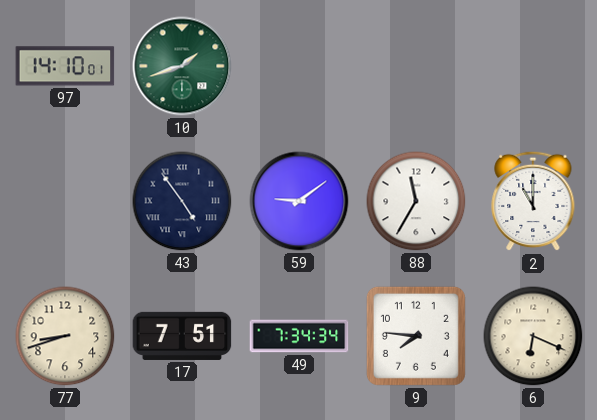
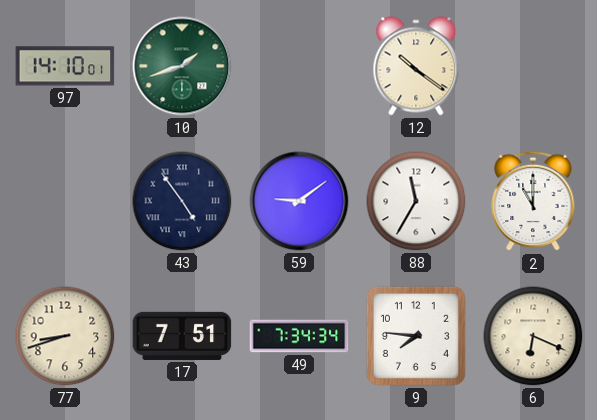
12: none -> 10:21 (416, 66)
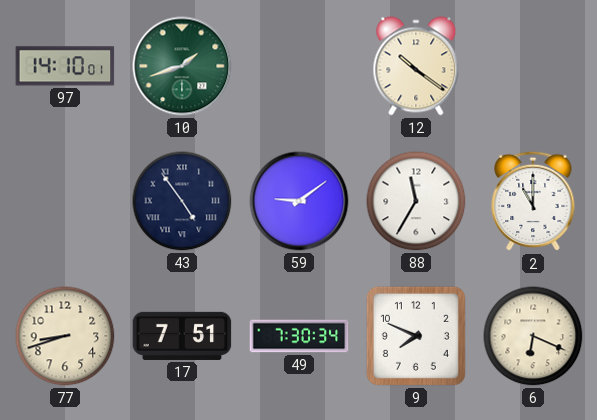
49: 7:34 -> 7:30 (299, 336)
9: 7:46 -> 7:49 (416, 336)
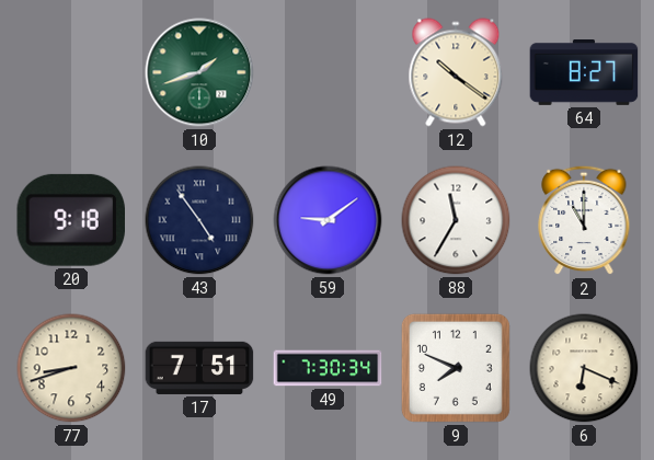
97: 14:10 -> none (65, 66)
64: none -> 8:27 (584, 73)
20: none -> 9:18 (70, 220)
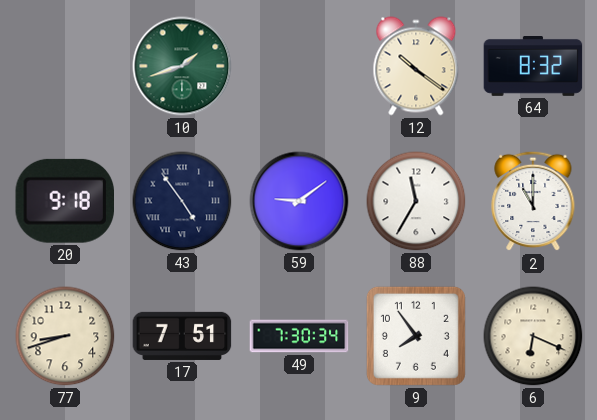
64: 8:27 -> 8:32 (533, 67)
9: 7:49 -> 7:54 (416, 336)
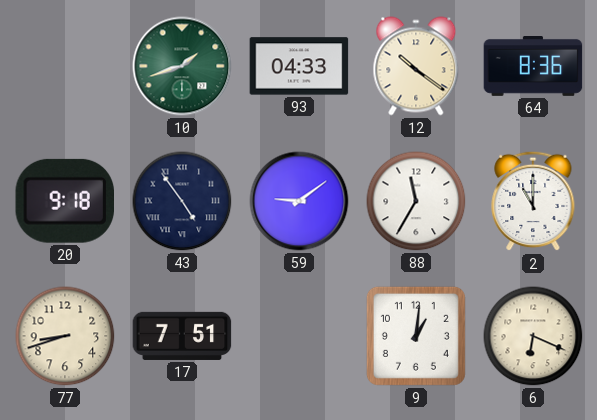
93: none -> 04:33 (299, 66)
64: 8:32 -> 8:36 (533, 67)
49: 7:30 -> none (299, 336)
9: 7:54 -> 1:01 (416, 336)
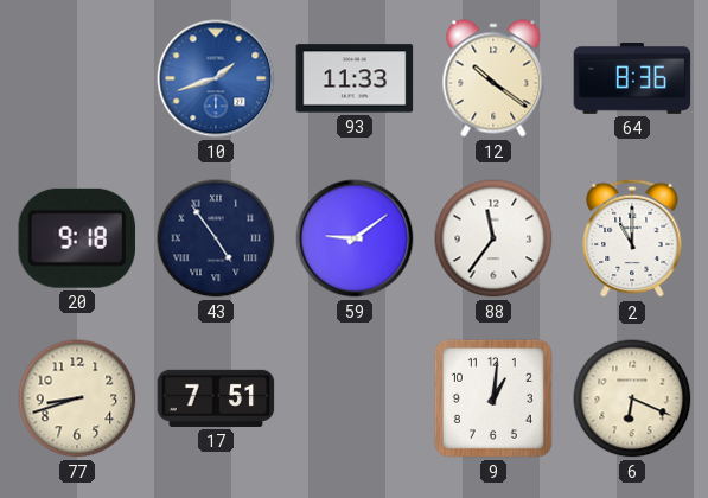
10 dial: green -> blue (216, 78)
93: 04:33 -> 11:33 (355, 78)
88: 11:35 -> 11:36 (493, 238)
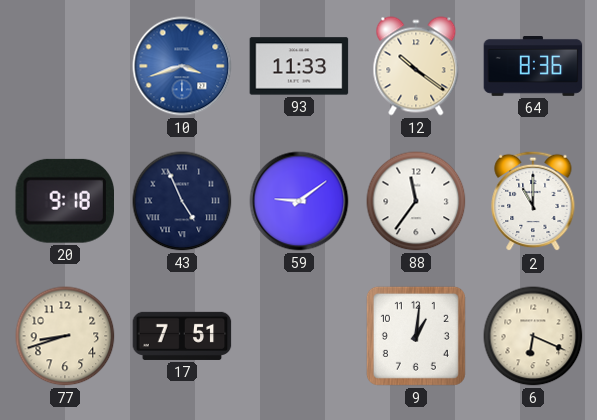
10: 1:42 -> 3:42 (182, 66)
43: 4:54 -> 4:56 (182, 201)
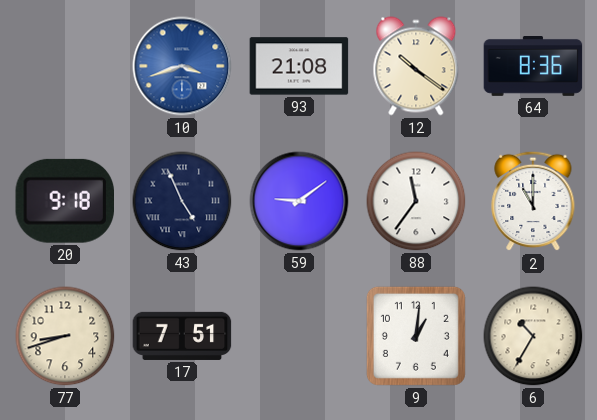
93: 11:33 -> 21:08 (299, 66)
6: 6:19 -> 10:35 (533, 336)
